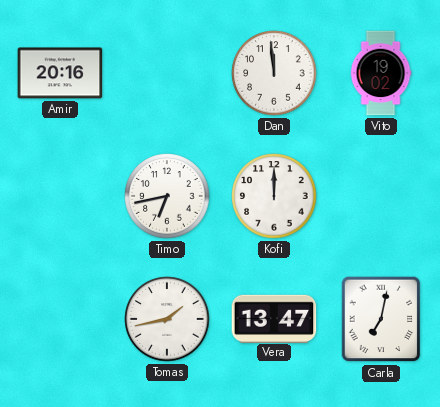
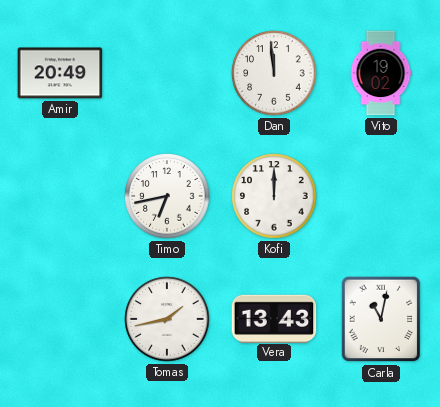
Amir: 20:16 -> 20:49 (60, 73)
Vera: 13:47 -> 13:43 (274, 318)
Carla: 7:02 -> 11:02 (381, 319)
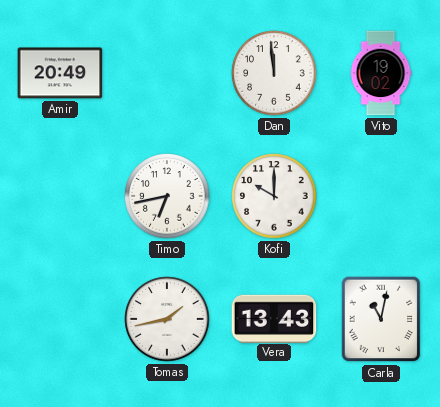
Kofi: 12:00 -> 10:00 (274, 196)
